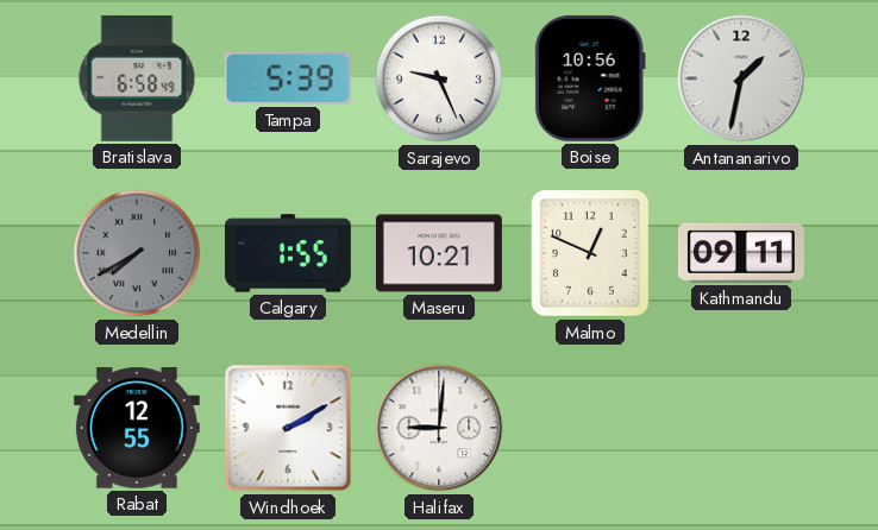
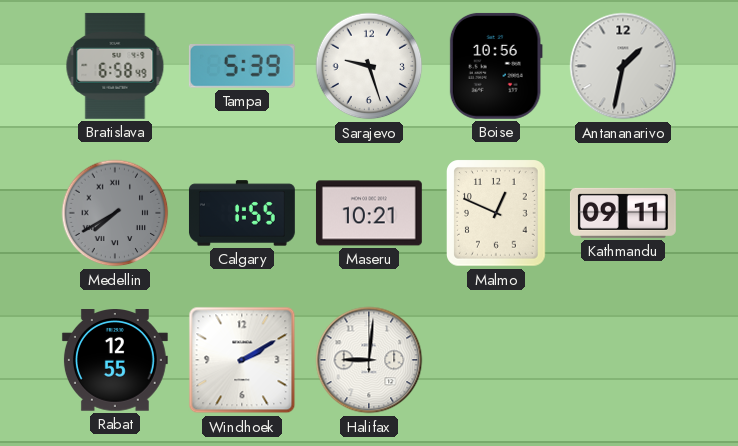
Sarajevo: 9:26 -> 9:27 (369, 66)
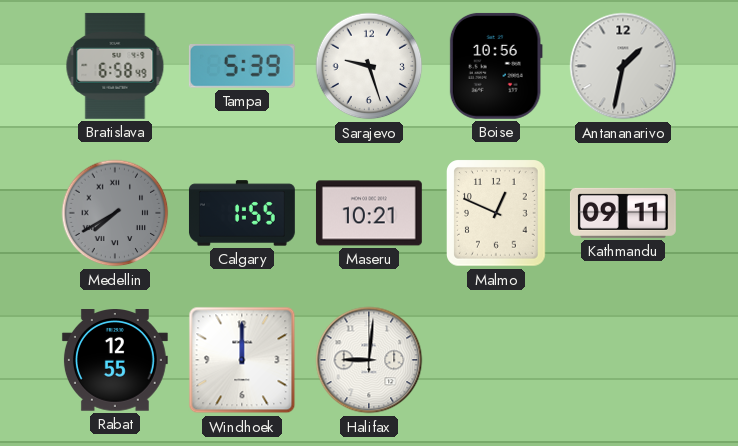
Windhoek: 2:10 -> 12:00 (242, 360)
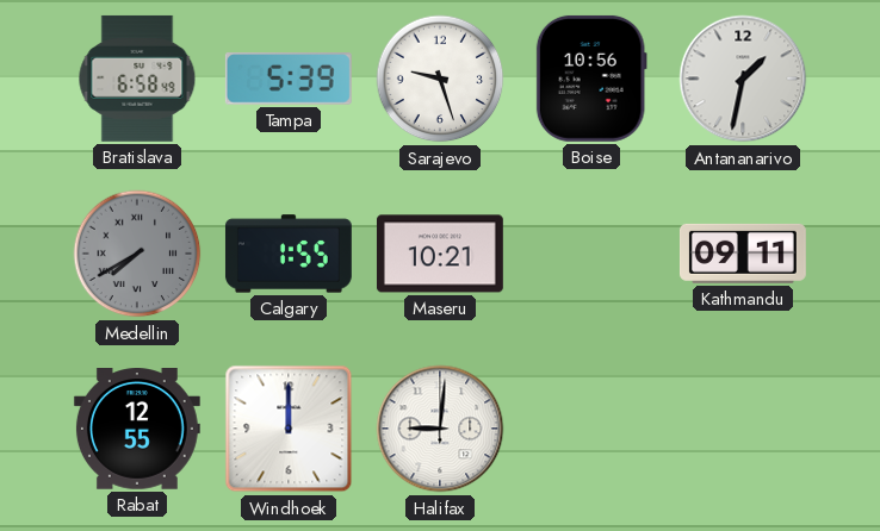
Malmo: 12:49 -> none (497, 213)
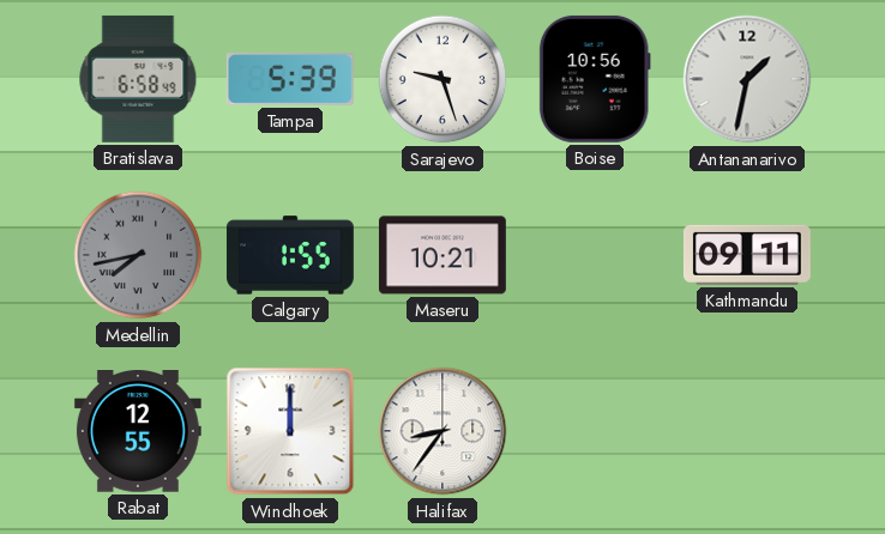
Medellin: 7:40 -> 7:43 (138, 255)
Halifax: 9:01 -> 8:36 (442, 431)
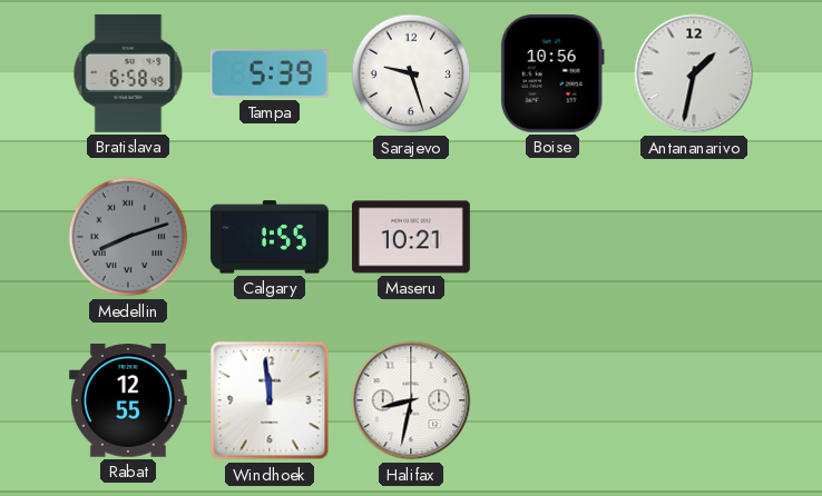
Medellin: 7:43 -> 8:12 (128, 237)
Kathmandu: 09:11 -> none (747, 255)
Windhoek: 12:00 -> 11:59 (270, 400)
Halifax: 8:36 -> 8:32 (411, 400)
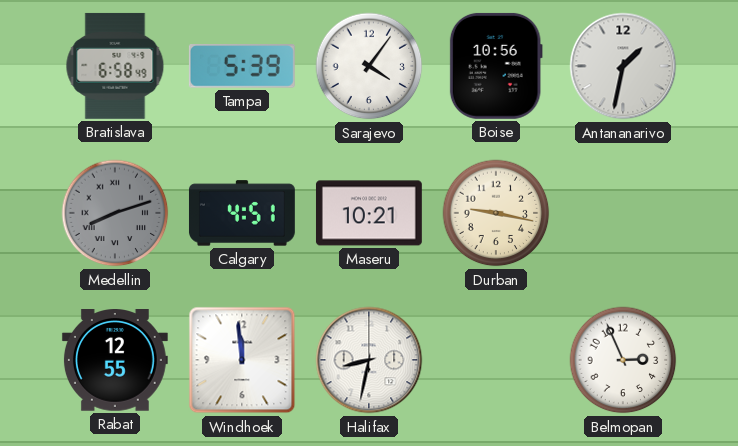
Sarajevo: 9:27 -> 4:06 (369, 66)
Calgary: 1:55 -> 4:51 (242, 213)
Durban: none -> 9:17 (496, 213)
Belmopan: none -> 2:56 (623, 360)
